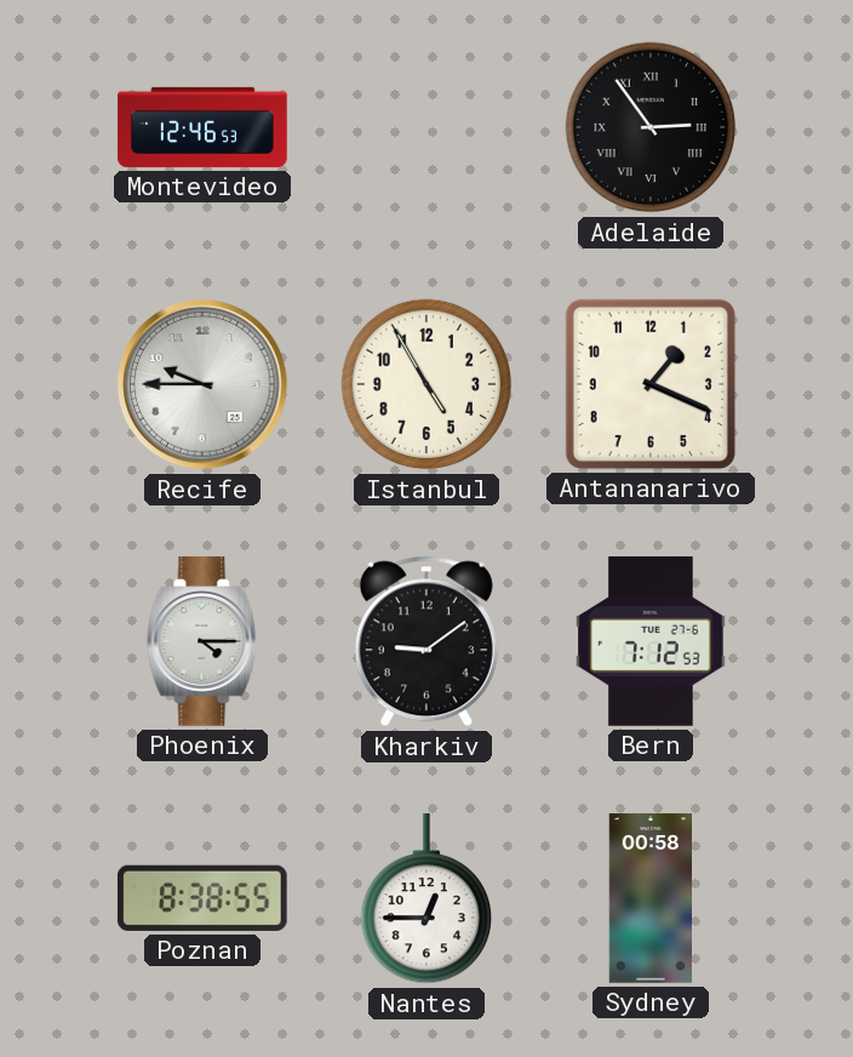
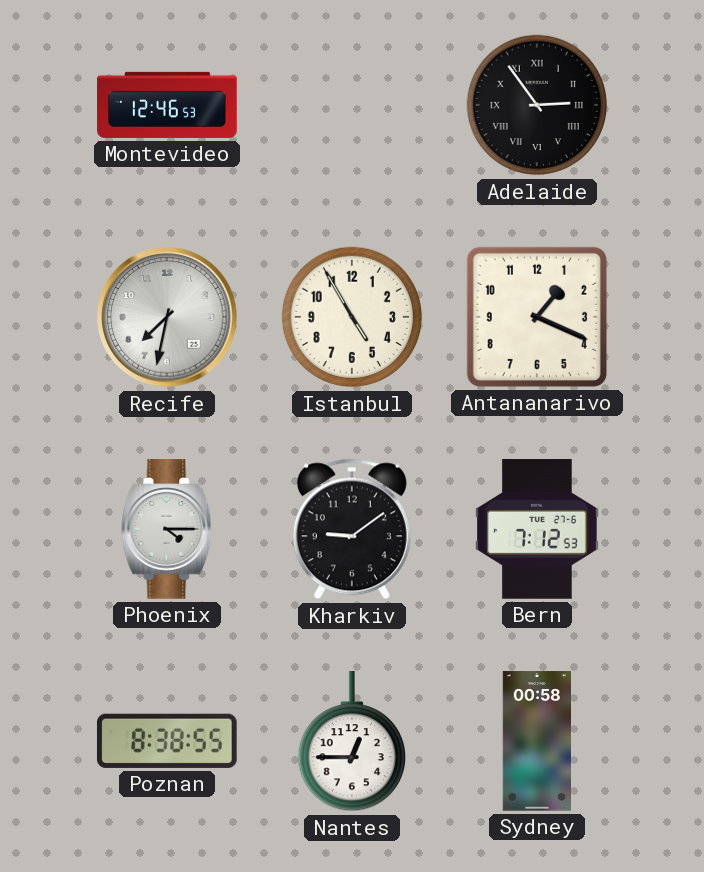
Recife: 9:45 -> 7:32 (167, 317)
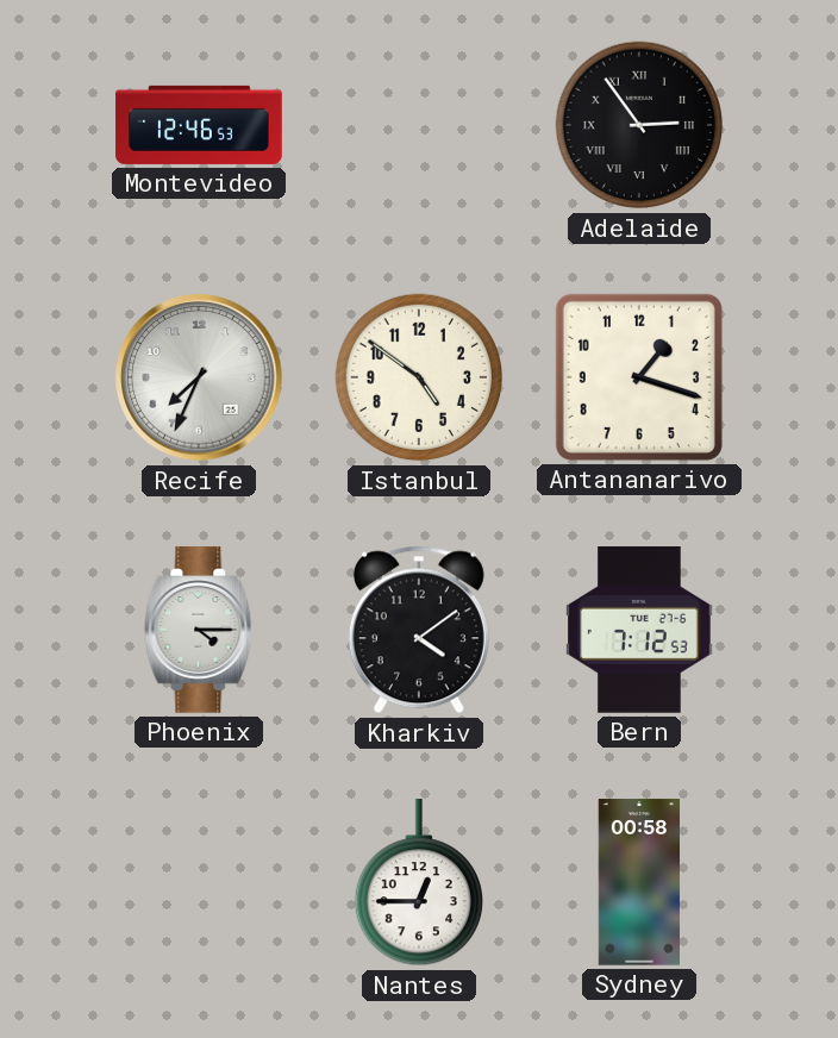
Recife: 7:32 -> 7:34 (199, 377)
Istanbul: 4:55 -> 4:51 (419, 377)
Antananarivo: 1:19 -> 1:18 (639, 377)
Kharkiv: 9:09 -> 4:09 (419, 630)
Poznan: 8:38 -> none (167, 741)
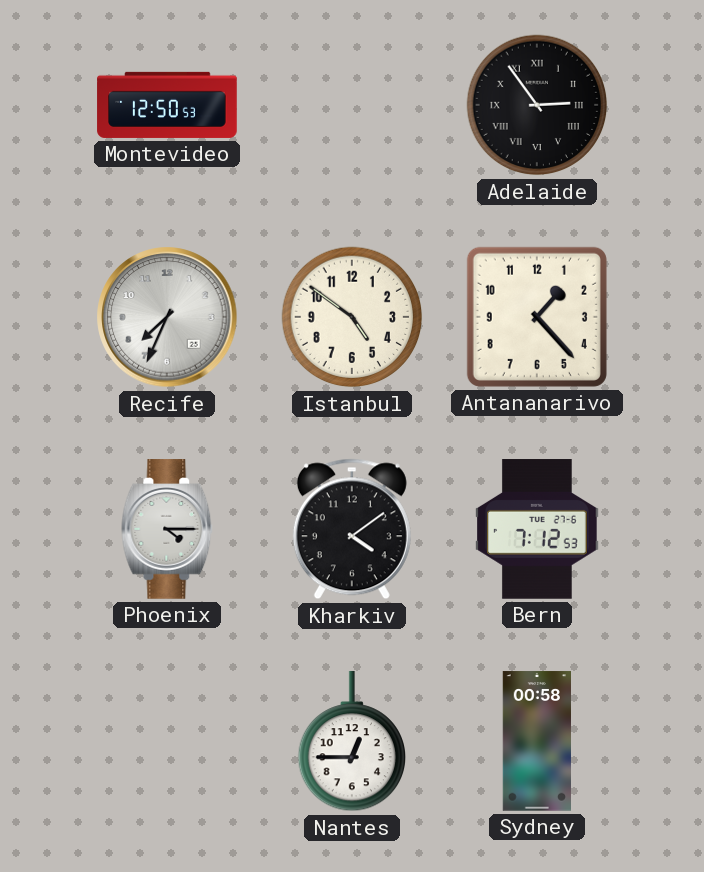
Montevideo: 12:46 -> 12:50 (167, 105)
Antananarivo: 1:18 -> 1:23 (537, 317)
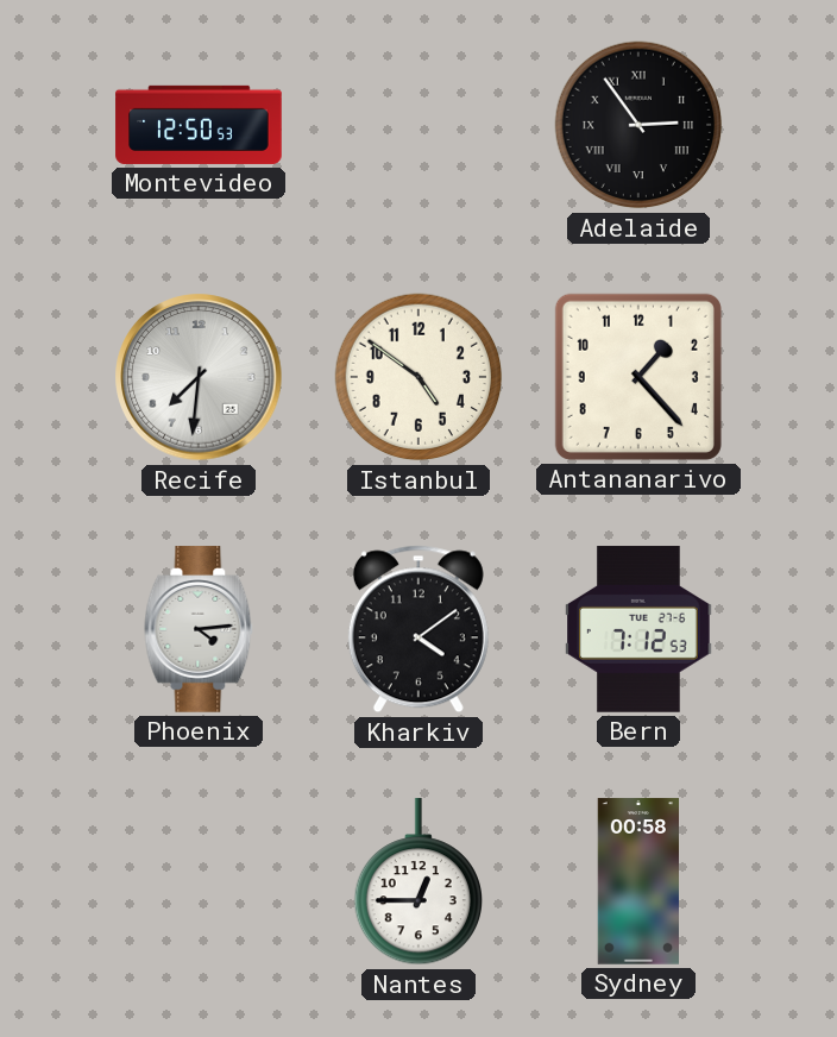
Recife: 7:34 -> 7:31 (199, 377)
Phoenix: 4:15 -> 4:14 (199, 629)
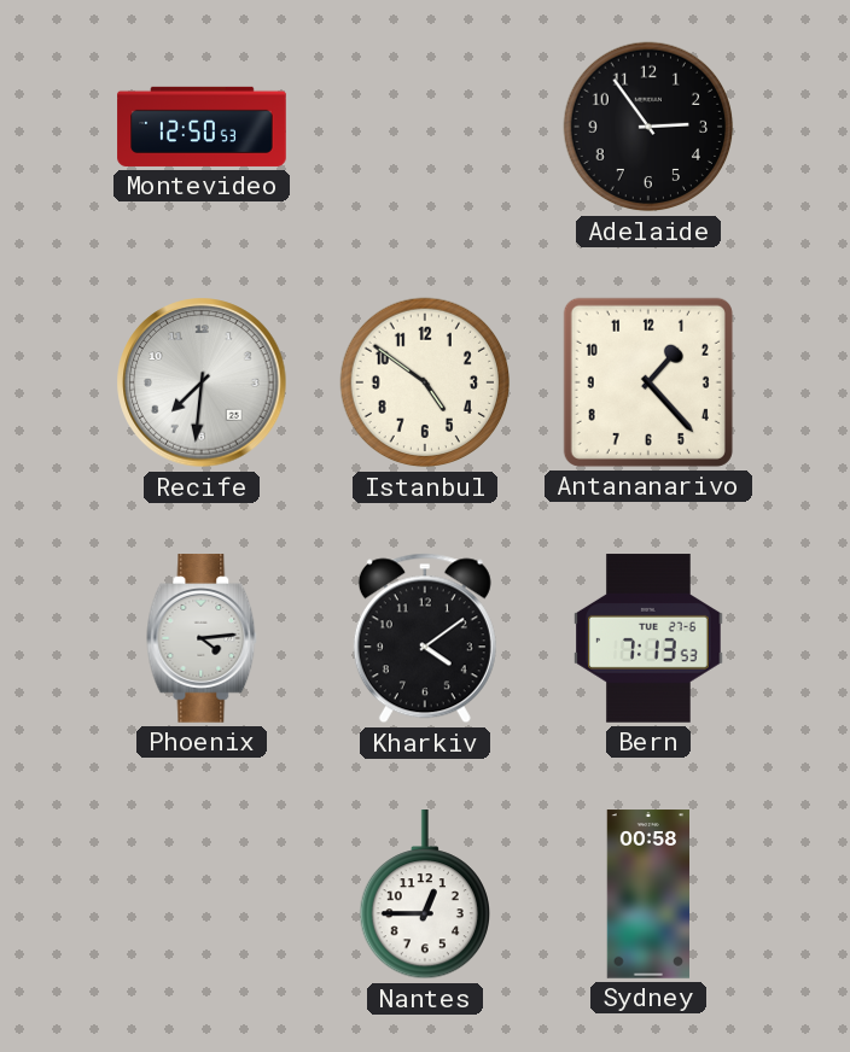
Adelaide numerals: Roman -> Arabic (648, 127)
Bern: 7:12 -> 7:13 (648, 638)
